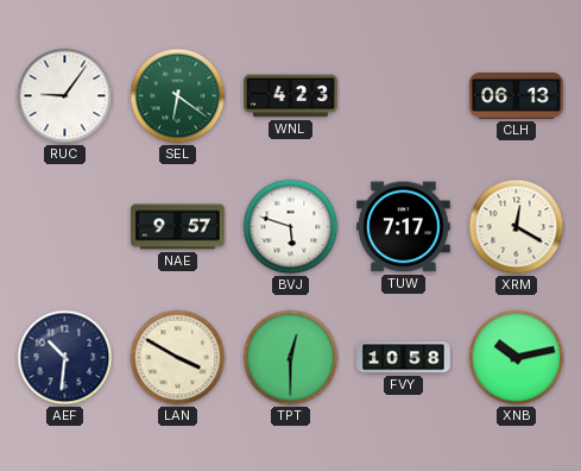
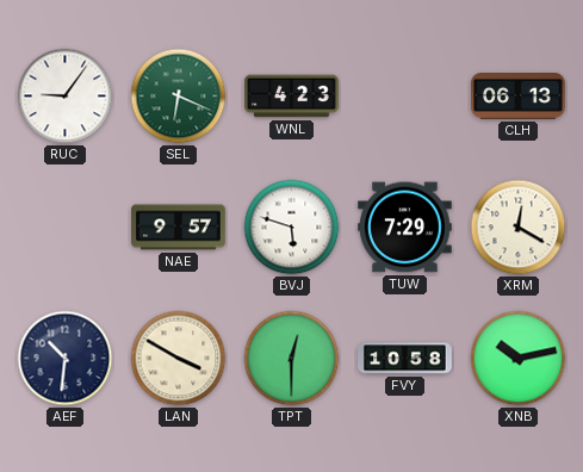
SEL: 6:21 -> 6:19 (179, 97)
TUW: 7:17 -> 7:29 (405, 228)
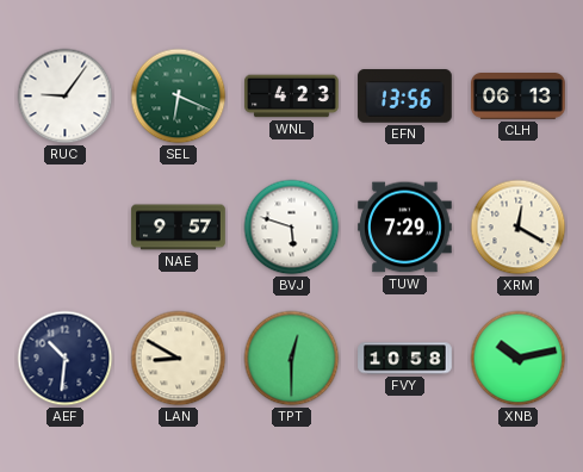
EFN: none -> 13:56 (405, 97)
LAN: 3:50 -> 8:50 (179, 359)
